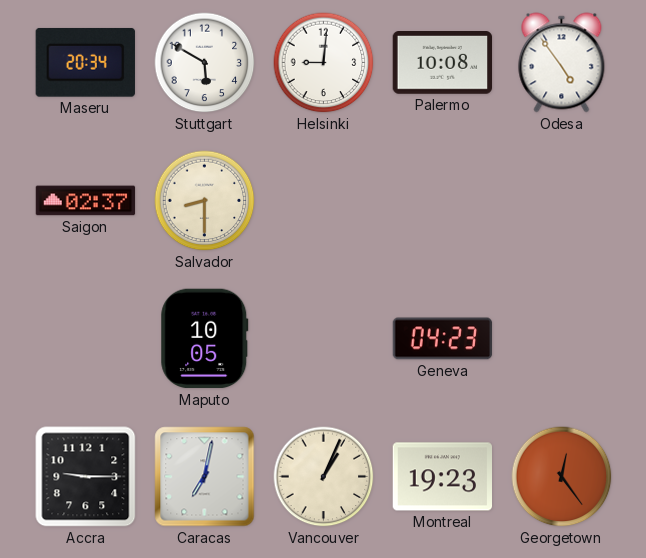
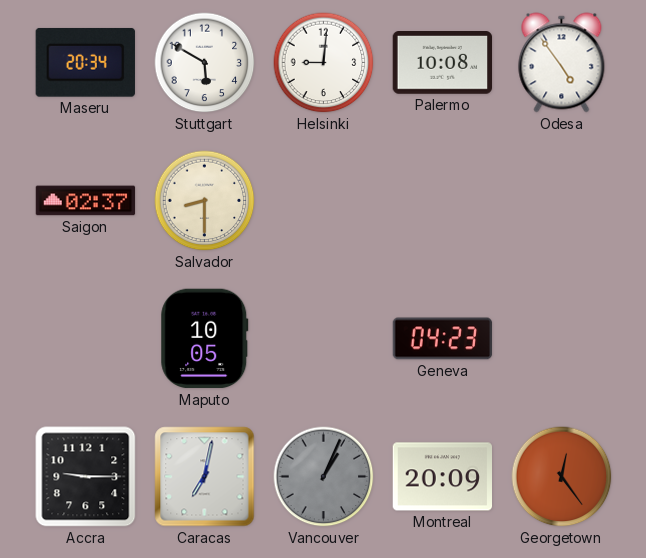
Vancouver dial: cream -> grey (324, 477)
Montreal: 19:23 -> 20:09 (443, 477)
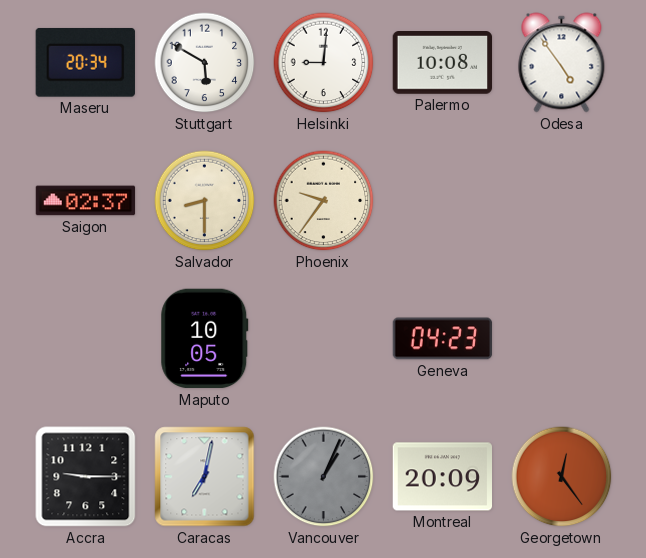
Phoenix: none -> 9:36 (324, 201)
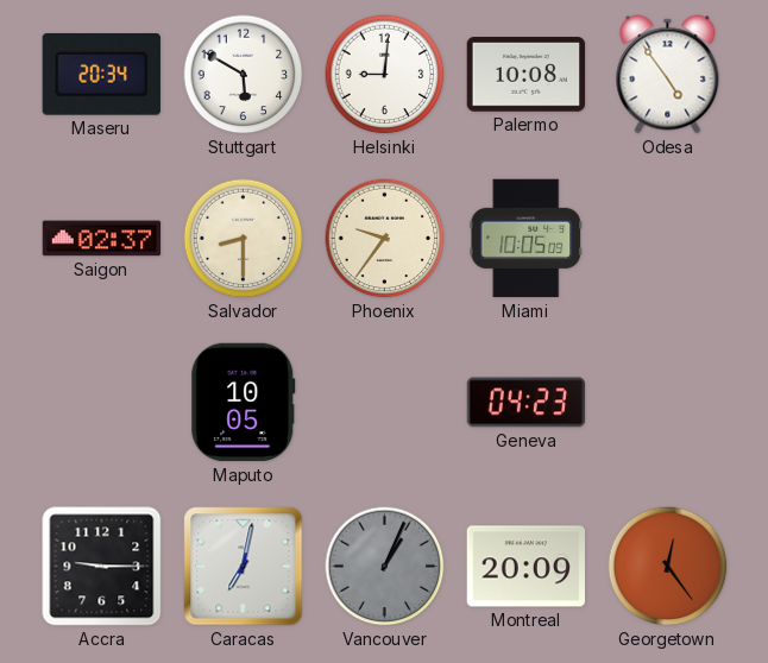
Miami: none -> 10:05 (525, 239)
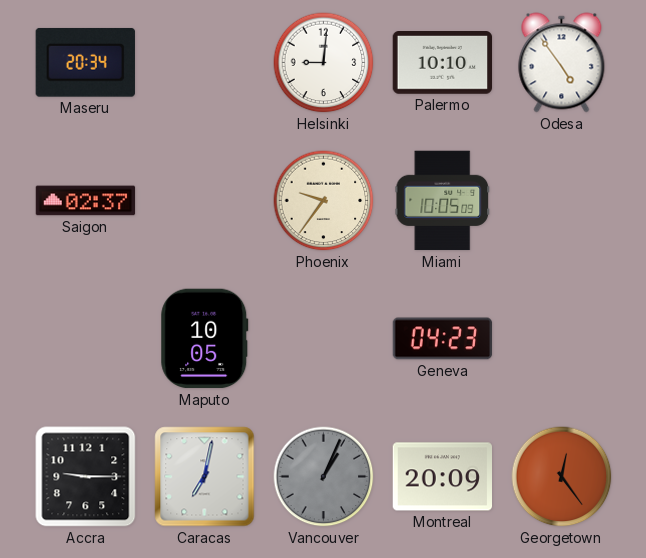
Stuttgart: 5:50 -> none (244, 75)
Palermo: 10:08 -> 10:10 (443, 63)
Salvador: 8:30 -> none (244, 239)
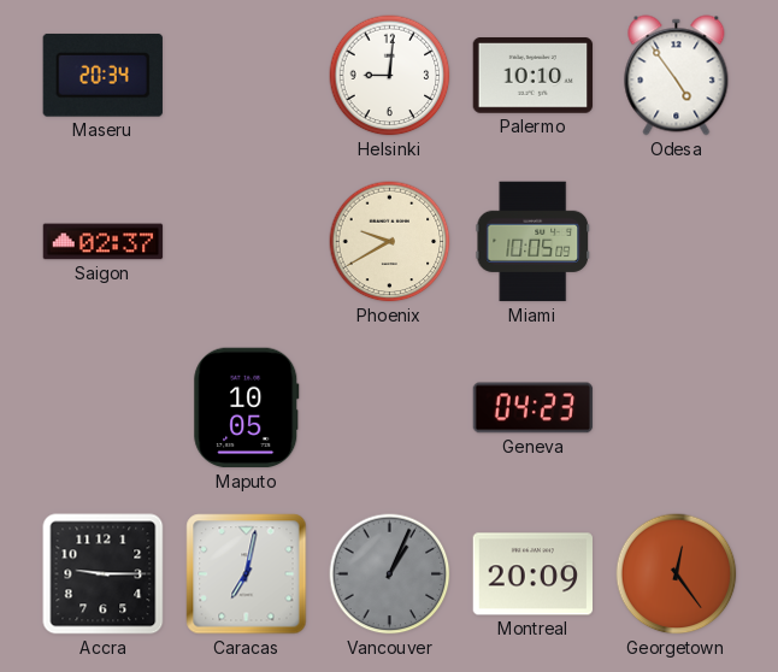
Phoenix: 9:36 -> 9:40 (390, 242)
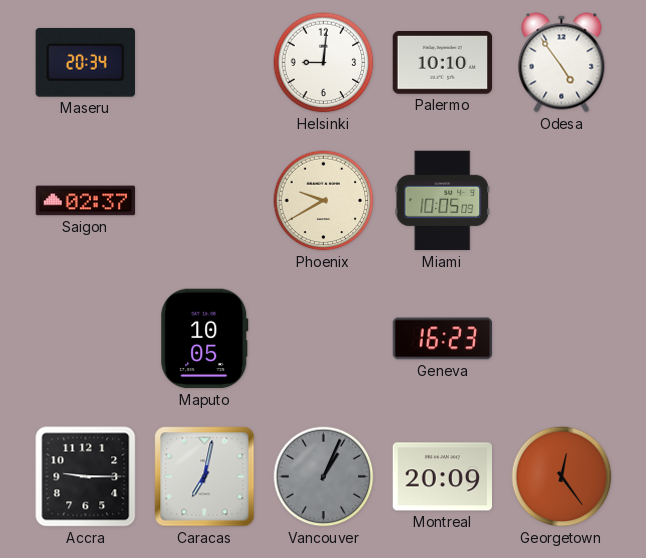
Geneva: 04:23 -> 16:23 (443, 339)
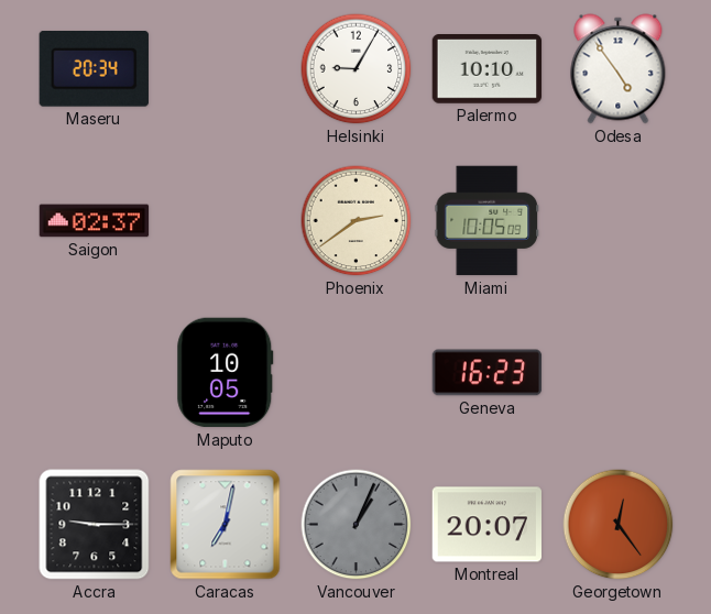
Helsinki: 9:01 -> 9:05 (357, 69)
Phoenix: 9:40 -> 2:39 (357, 221)
Montreal: 20:09 -> 20:07 (488, 525)
